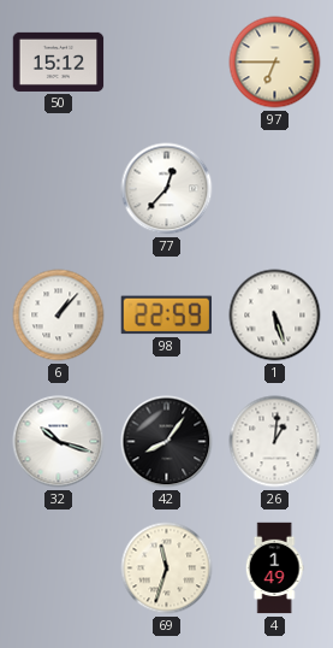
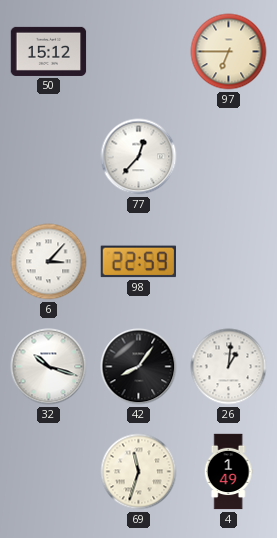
6: 1:07 -> 3:07 (49, 262)
1: 5:27 -> none (275, 316)
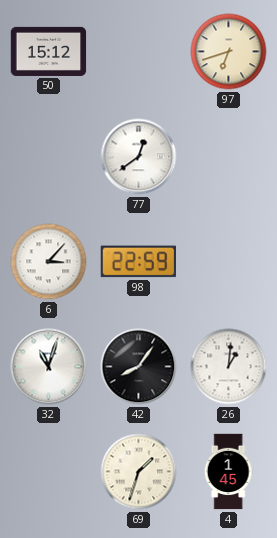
97: 6:45 -> 6:42 (229, 52)
77: 12:37 -> 12:39 (139, 157)
32: 10:18 -> 11:03 (49, 367)
69: 11:33 -> 1:33 (139, 472)
4: 1:49 -> 1:45 (228, 472)
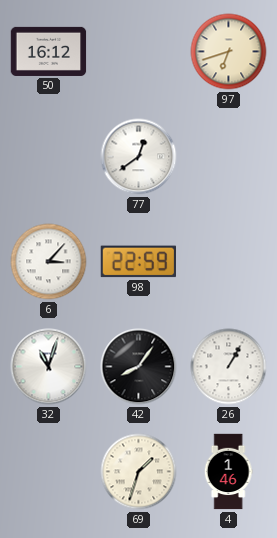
50: 15:12 -> 16:12 (49, 51)
26: 1:01 -> 1:05 (229, 367)
4: 1:45 -> 1:46 (228, 472)
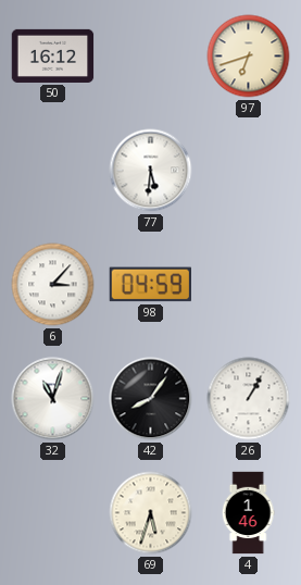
77: 12:39 -> 5:31 (151, 171)
98: 22:59 -> 04:59 (150, 285)
69: 1:33 -> 5:33 (151, 513)
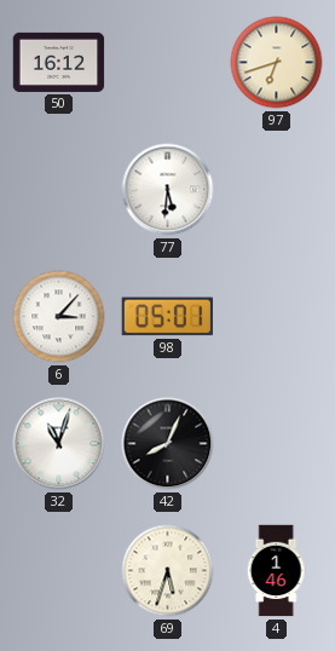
98: 04:59 -> 05:01 (167, 317)
42: 8:06 -> 8:04 (168, 444)
26: 1:05 -> none (249, 399)
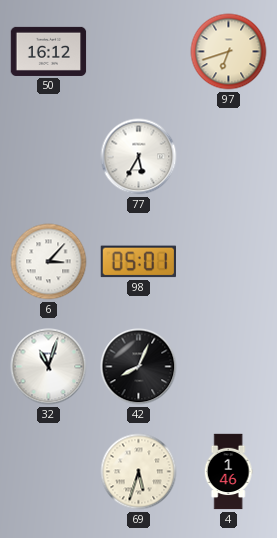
77: 5:31 -> 5:35 (139, 157)
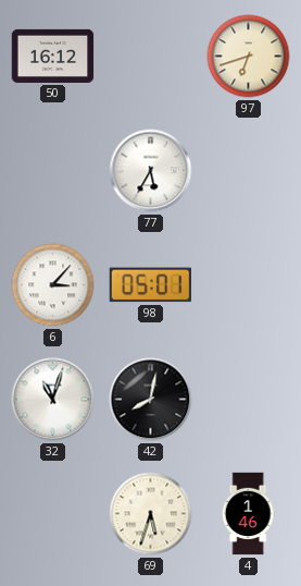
42: 8:04 -> 8:02 (151, 400)
